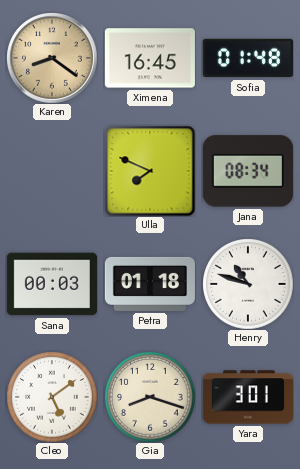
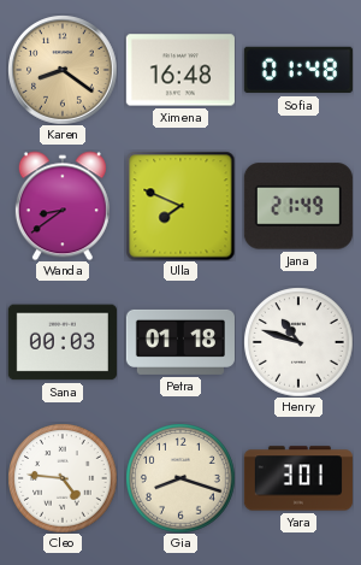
Ximena: 16:45 -> 16:48 (180, 70)
Wanda: none -> 8:39 (63, 206)
Jana: 08:34 -> 21:49 (298, 206)
Cleo: 5:09 -> 4:46 (63, 478)
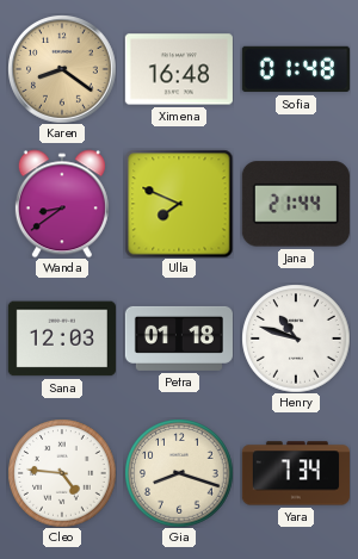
Jana: 21:49 -> 21:44 (296, 204)
Sana: 00:03 -> 12:03 (62, 338)
Yara: 3:01 -> 7:34 (296, 473)
